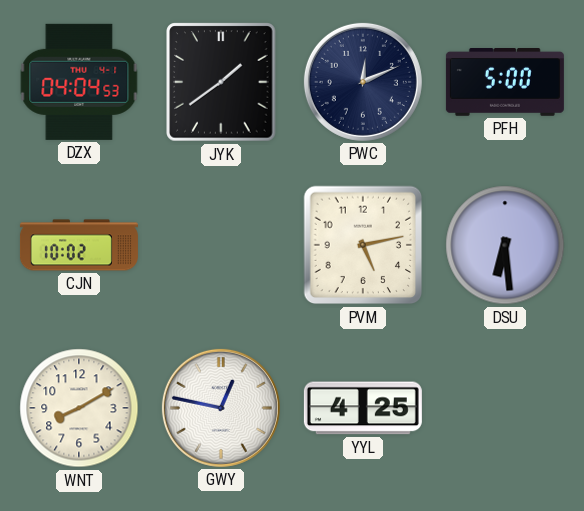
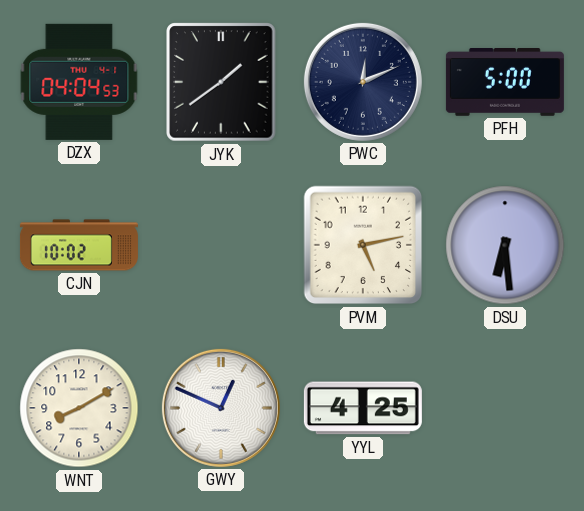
GWY: 12:47 -> 12:49 (221, 408)
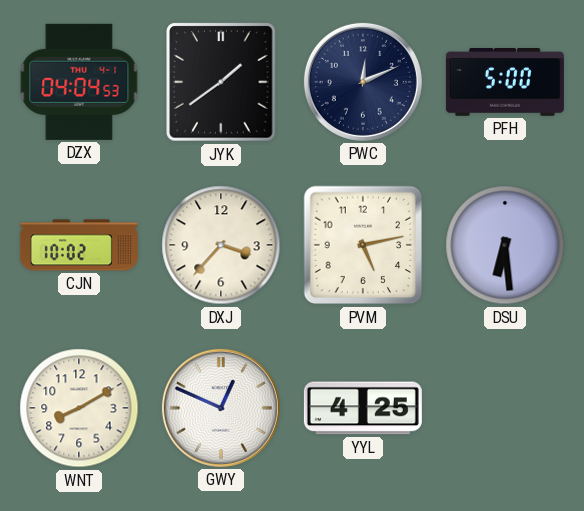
DXJ: none -> 3:37 (221, 245)
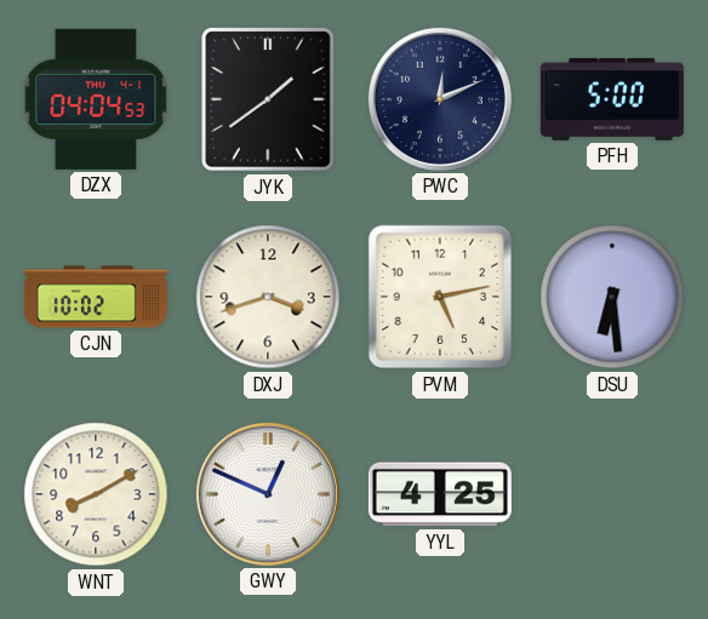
DXJ: 3:37 -> 3:42 (268, 297)
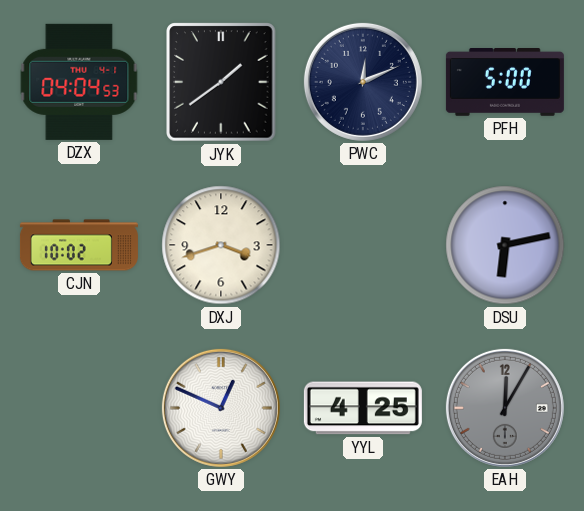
PVM: 5:13 -> none (440, 297)
DSU: 6:29 -> 6:13 (505, 245)
WNT: 8:10 -> none (96, 494)
EAH: none -> 12:05 (505, 408)
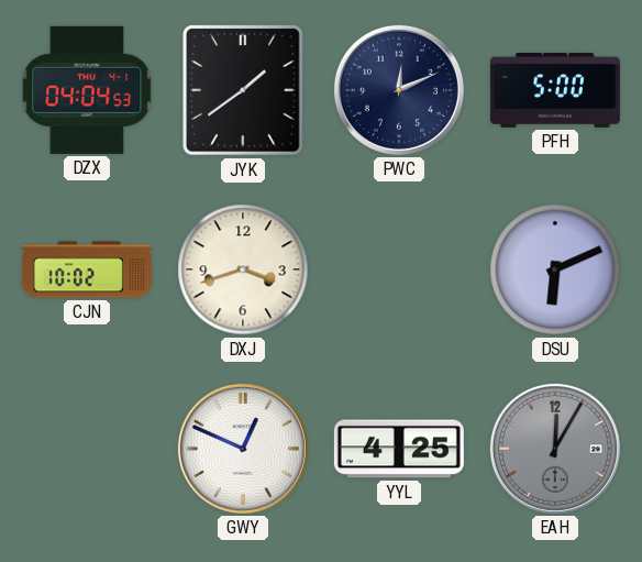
DSU: 6:13 -> 6:11 (555, 269)
